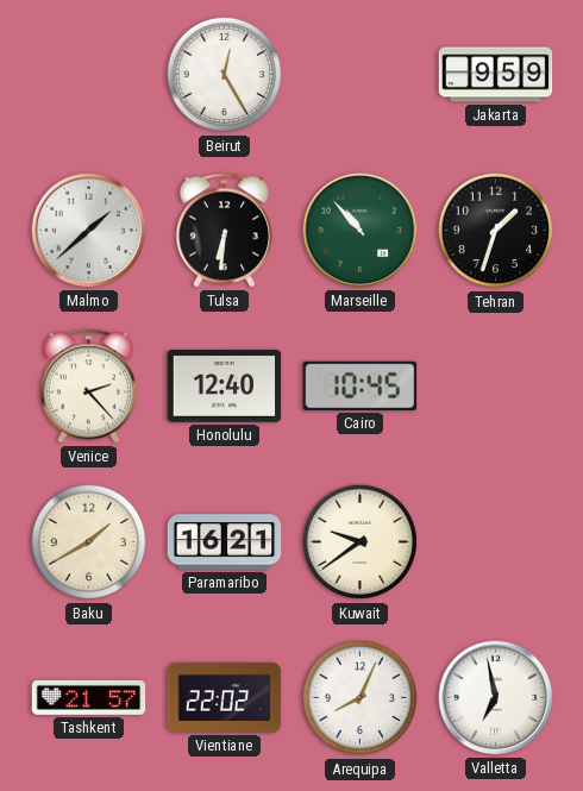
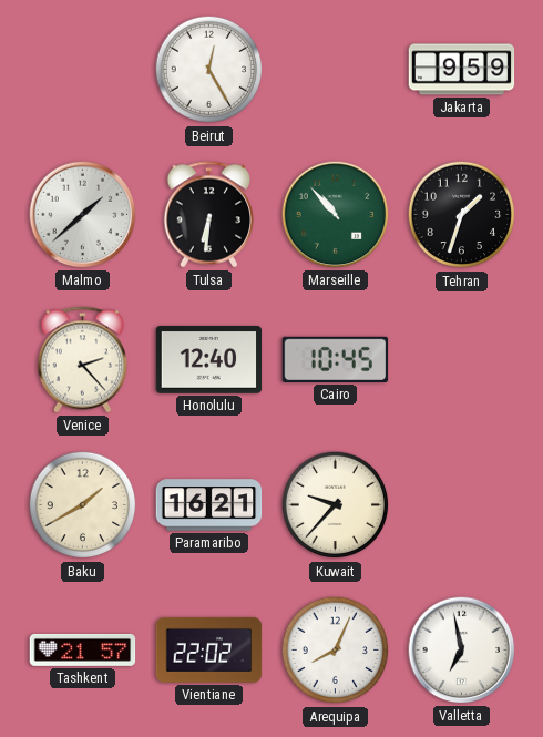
Kuwait: 9:39 -> 9:37 (336, 505)
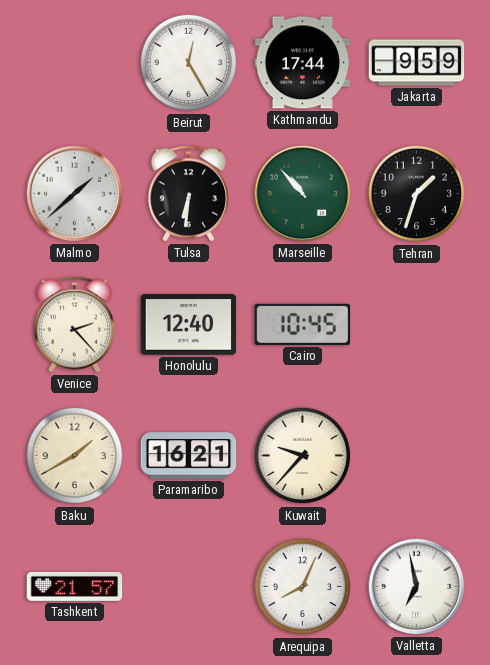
Kathmandu: none -> 17:44 (303, 63)
Vientiane: 22:02 -> none (209, 649)
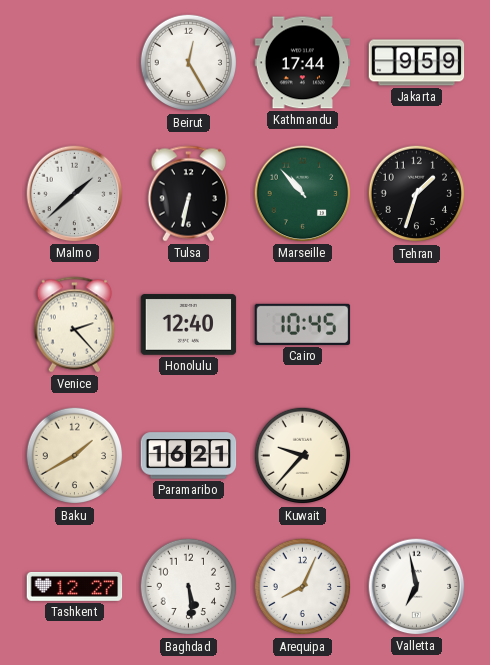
Tulsa: 6:31 -> 6:32 (189, 194)
Tashkent: 21:57 -> 12:27 (75, 586)
Baghdad: none -> 5:29 (189, 587)
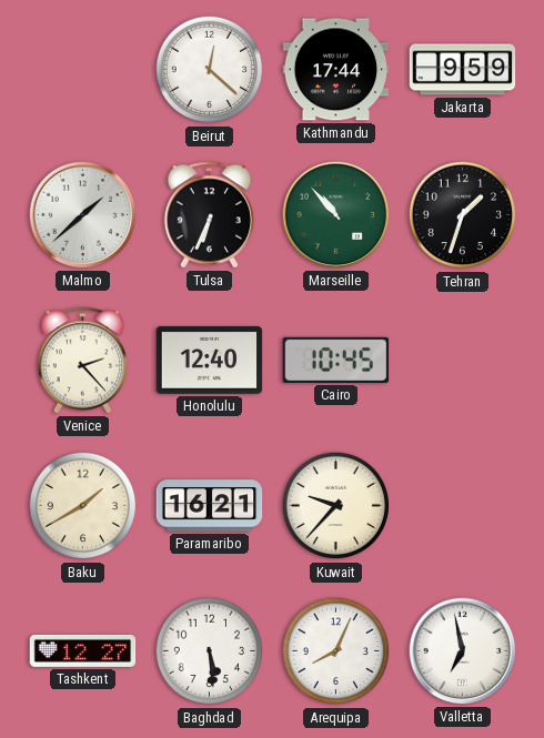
Beirut: 12:25 -> 12:22 (210, 70)
Tulsa: 6:32 -> 6:34 (210, 215)
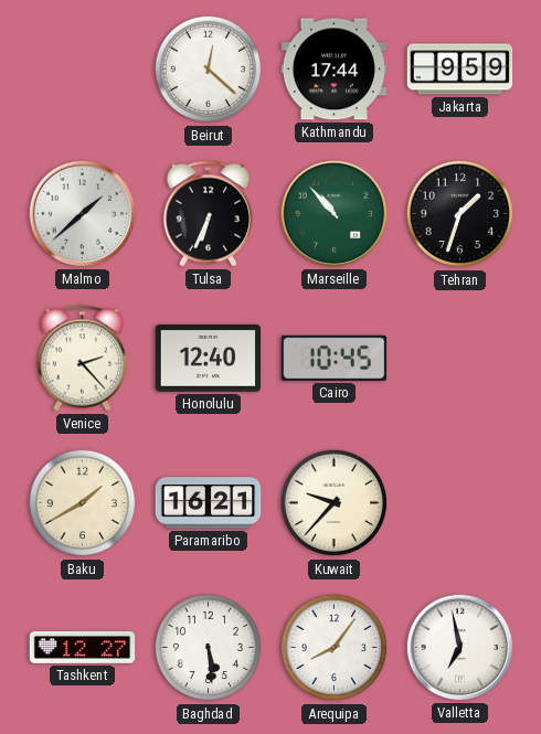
Arequipa: 8:04 -> 8:06 (335, 648)
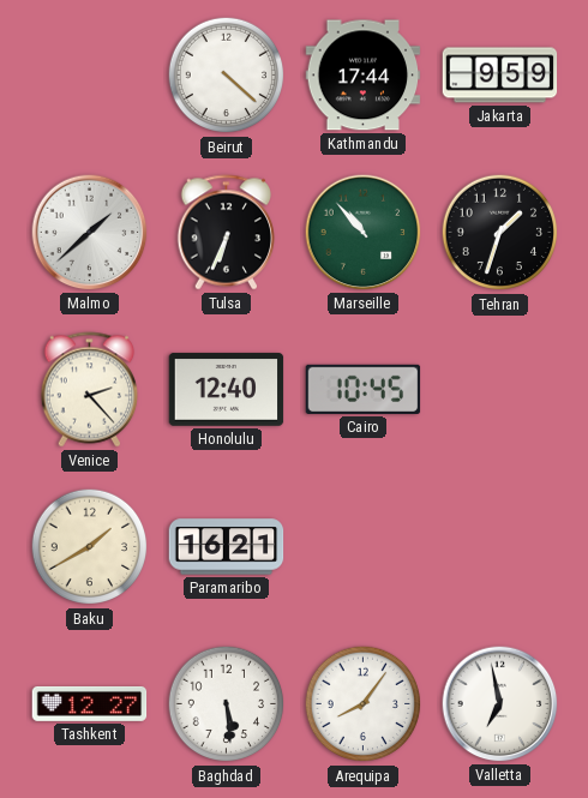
Beirut: 12:22 -> 4:22 (227, 76)
Kuwait: 9:37 -> none (335, 503)
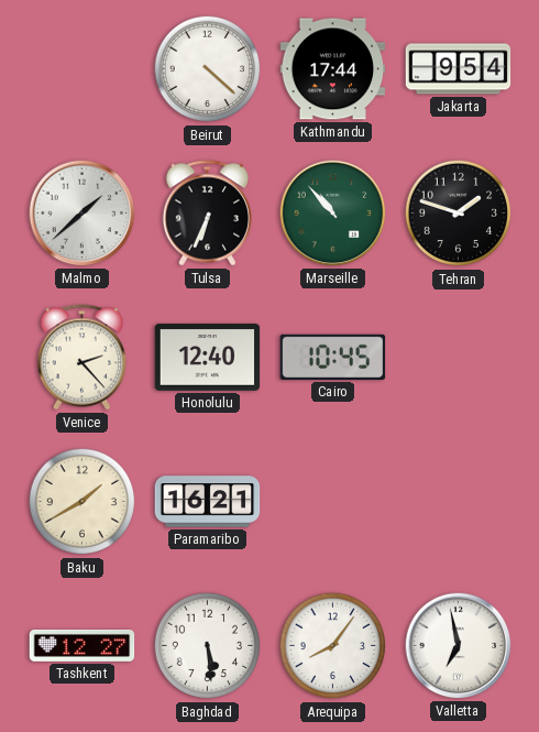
Jakarta: 9:59 -> 9:54 (459, 69)
Tehran: 1:33 -> 1:48 (459, 214)
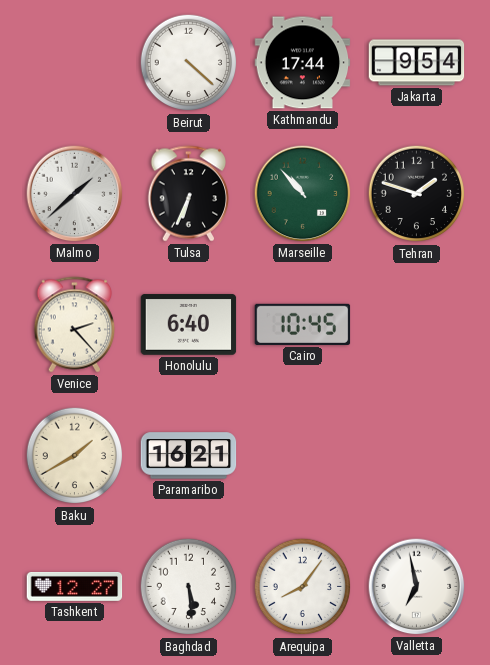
Honolulu: 12:40 -> 6:40 (189, 325)
